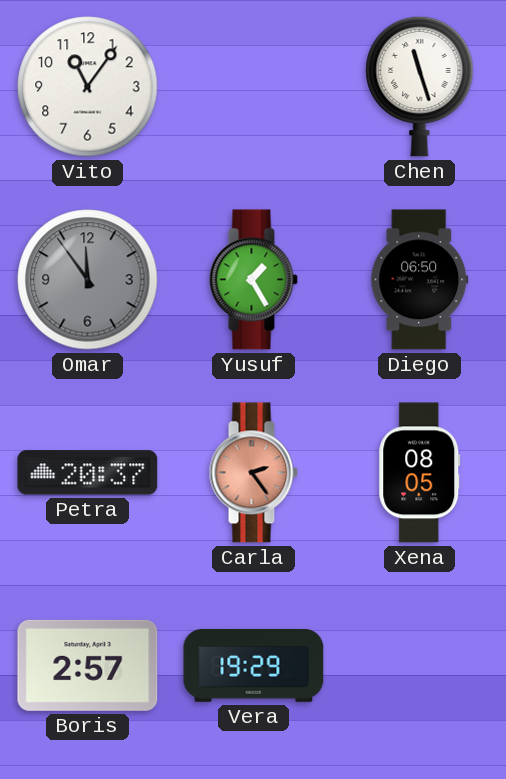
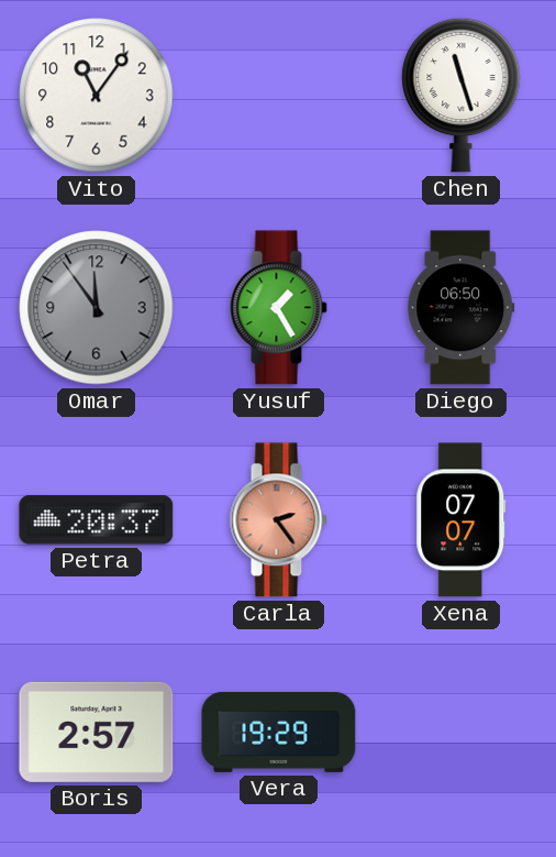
Xena: 08:05 -> 07:07 (462, 520)
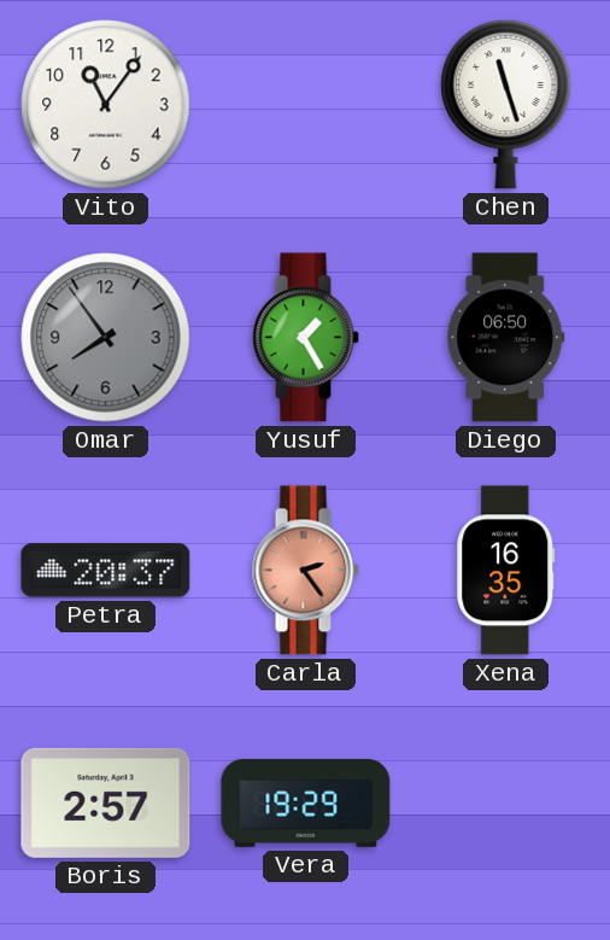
Omar: 11:54 -> 7:54 (106, 338)
Xena: 07:07 -> 16:35 (506, 571)
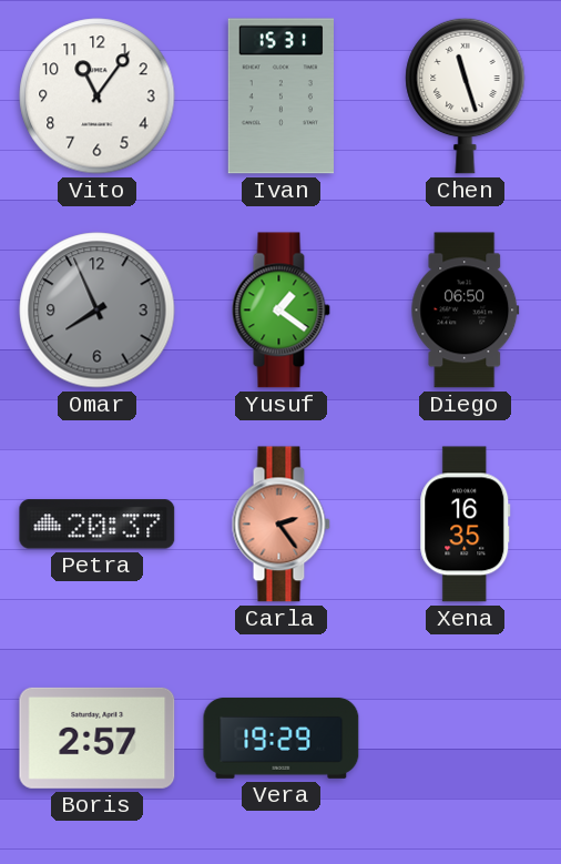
Ivan: none -> 15:31 (280, 96)
Omar: 7:54 -> 7:56 (98, 311)
Yusuf: 1:25 -> 1:21 (280, 311)
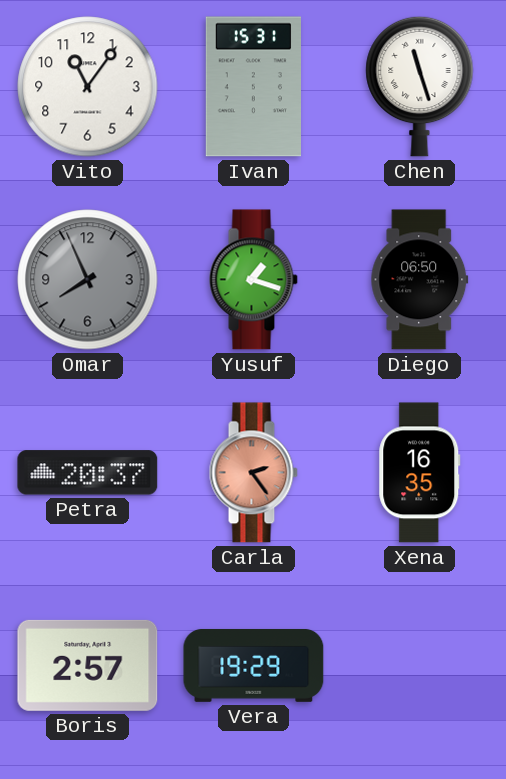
Yusuf: 1:21 -> 1:18 (253, 280)
